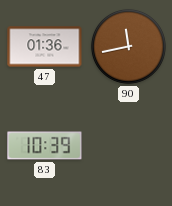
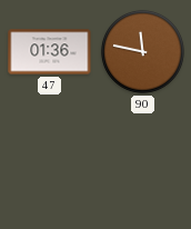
90: 11:43 -> 11:47 (142, 51)
83: 10:39 -> none (45, 146)
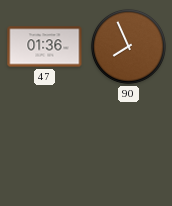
90: 11:47 -> 7:56 (128, 46)
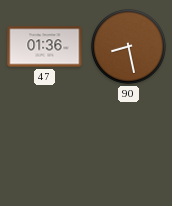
90: 7:56 -> 8:28 (128, 46)
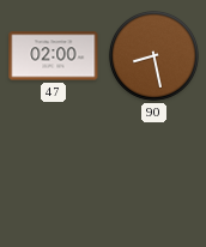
47: 01:36 -> 02:00 (54, 56)
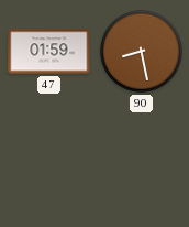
47: 02:00 -> 01:59 (49, 52)
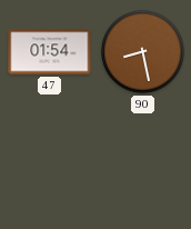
47: 01:59 -> 01:54 (50, 52)
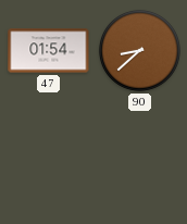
90: 8:28 -> 8:38 (139, 50)
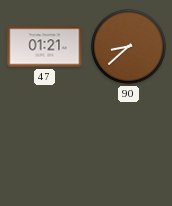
47: 01:54 -> 01:21 (45, 47)
